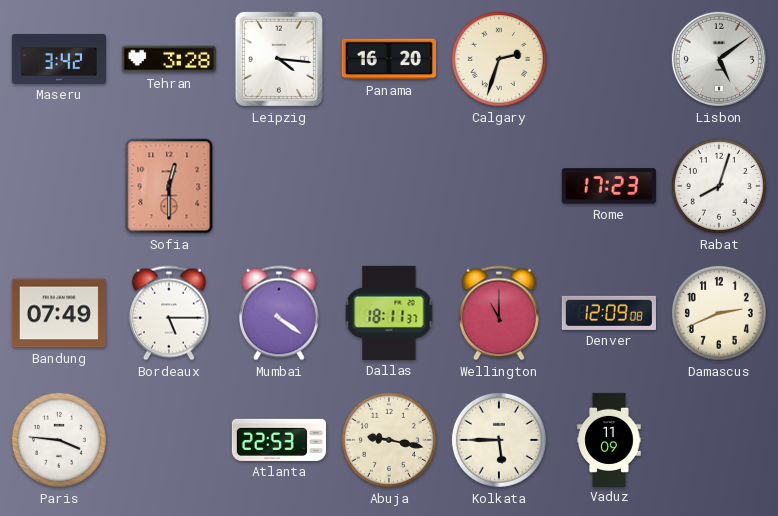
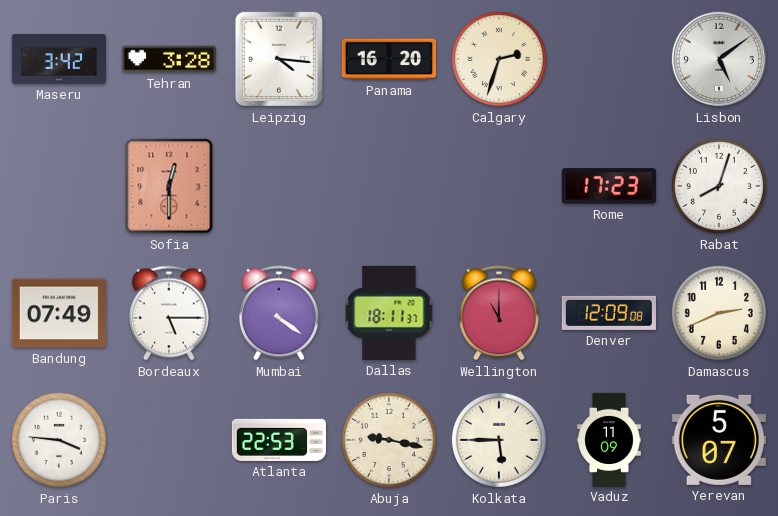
Yerevan: none -> 5:07 (719, 440)
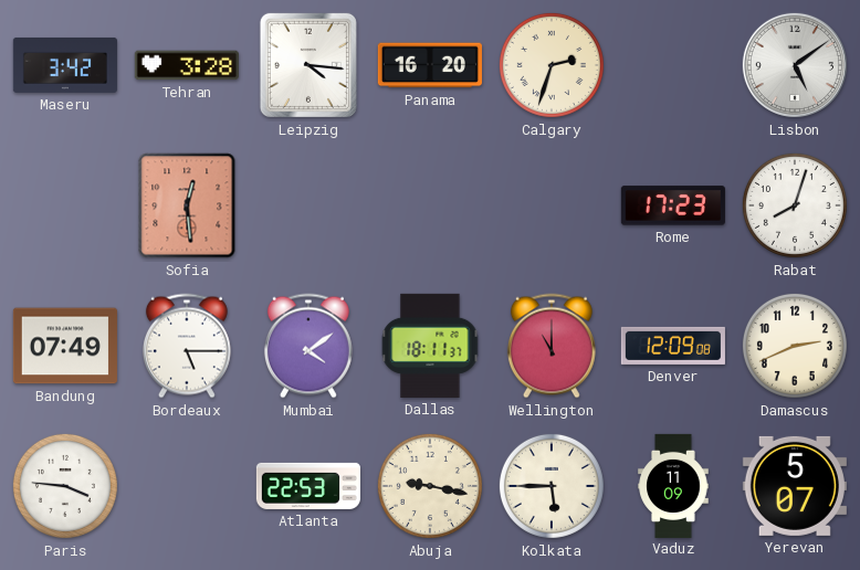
Sofia: 12:30 -> 12:29 (187, 205)
Mumbai: 4:21 -> 4:09 (308, 346)
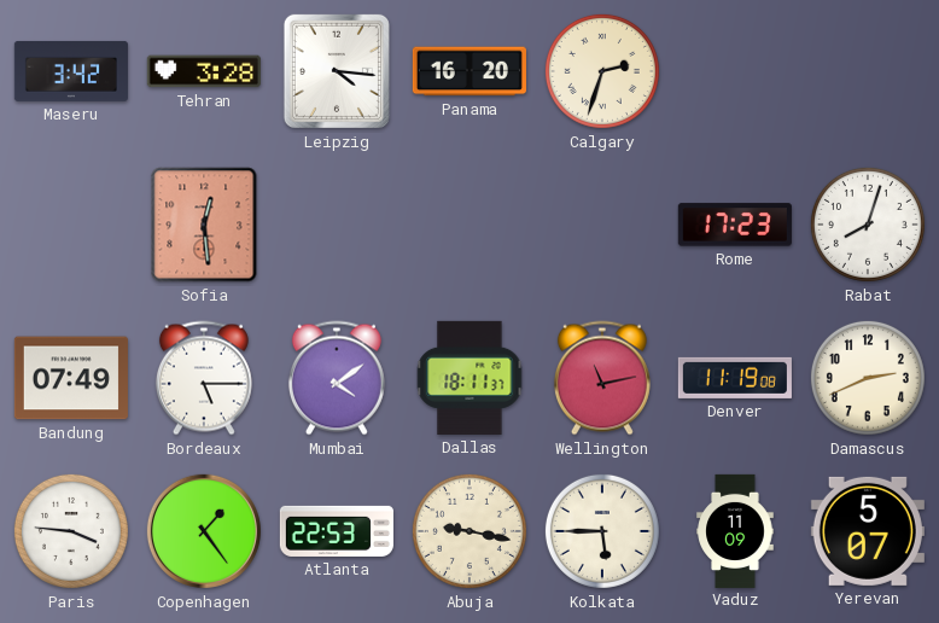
Lisbon: 5:09 -> none (795, 65)
Wellington: 11:00 -> 11:13 (602, 378)
Denver: 12:09 -> 11:19 (735, 378)
Copenhagen: none -> 1:24 (204, 531)
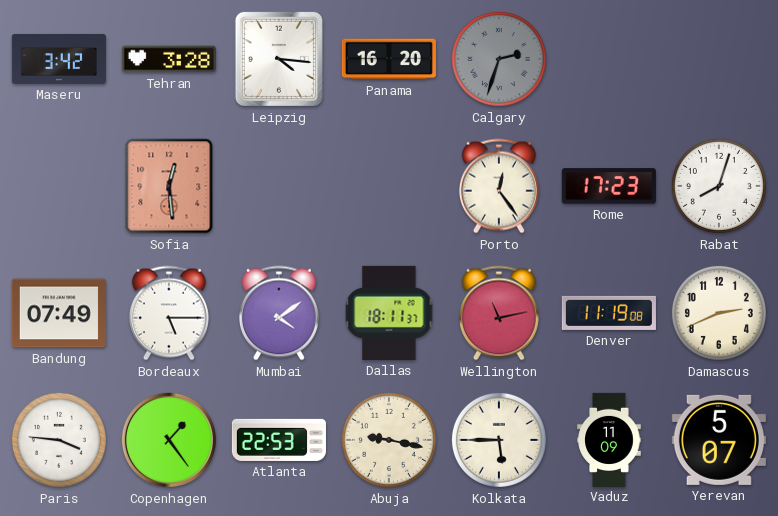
Calgary dial: cream -> grey (499, 59)
Porto: none -> 12:24 (499, 186)
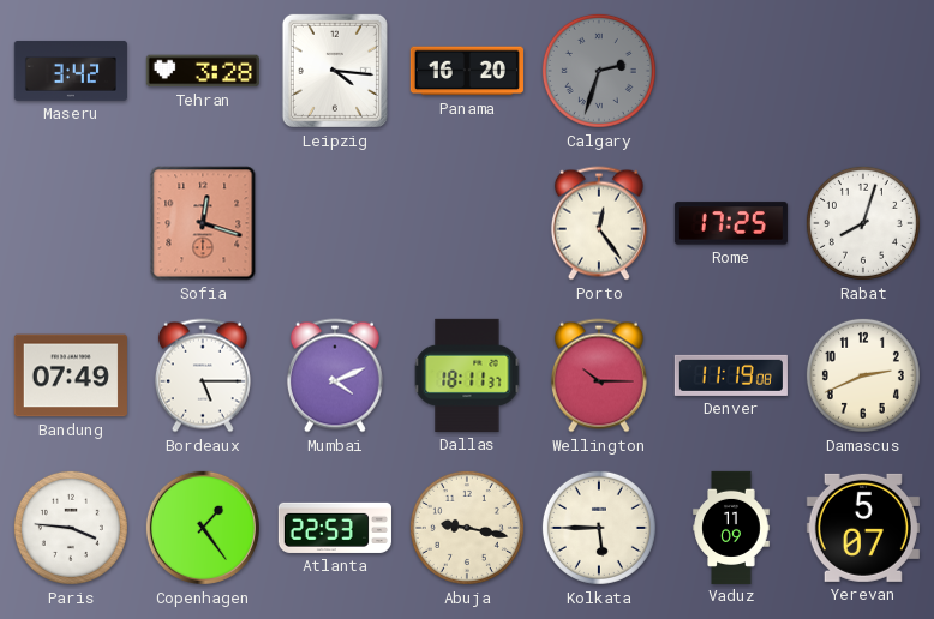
Sofia: 12:29 -> 12:18 (203, 223)
Rome: 17:23 -> 17:25 (731, 223)
Mumbai: 4:09 -> 4:11 (335, 375)
Wellington: 11:13 -> 10:15 (599, 375)
